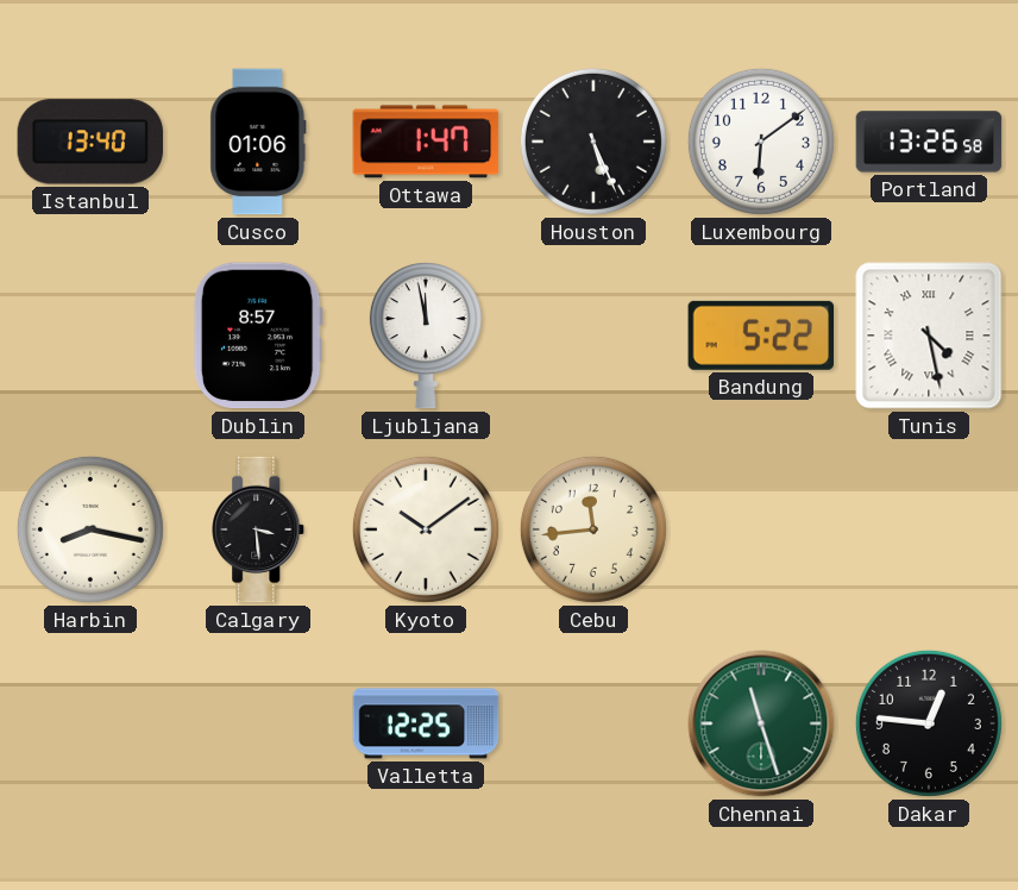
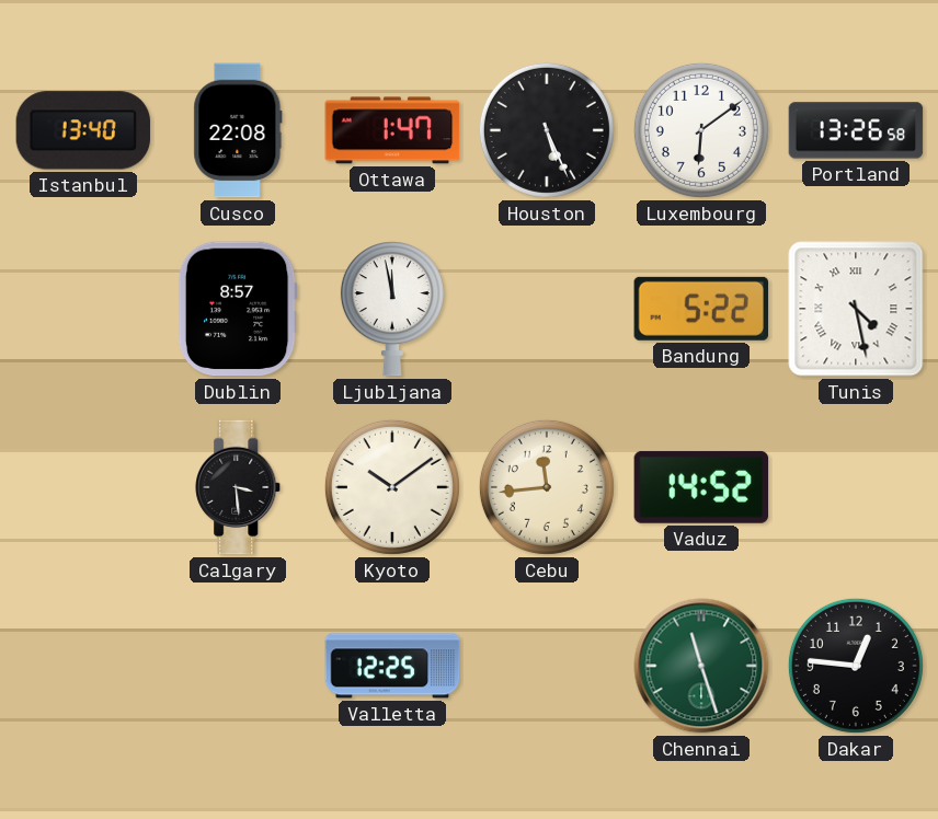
Cusco: 01:06 -> 22:08 (238, 130)
Harbin: 8:17 -> none (90, 529)
Vaduz: none -> 14:52 (701, 487)
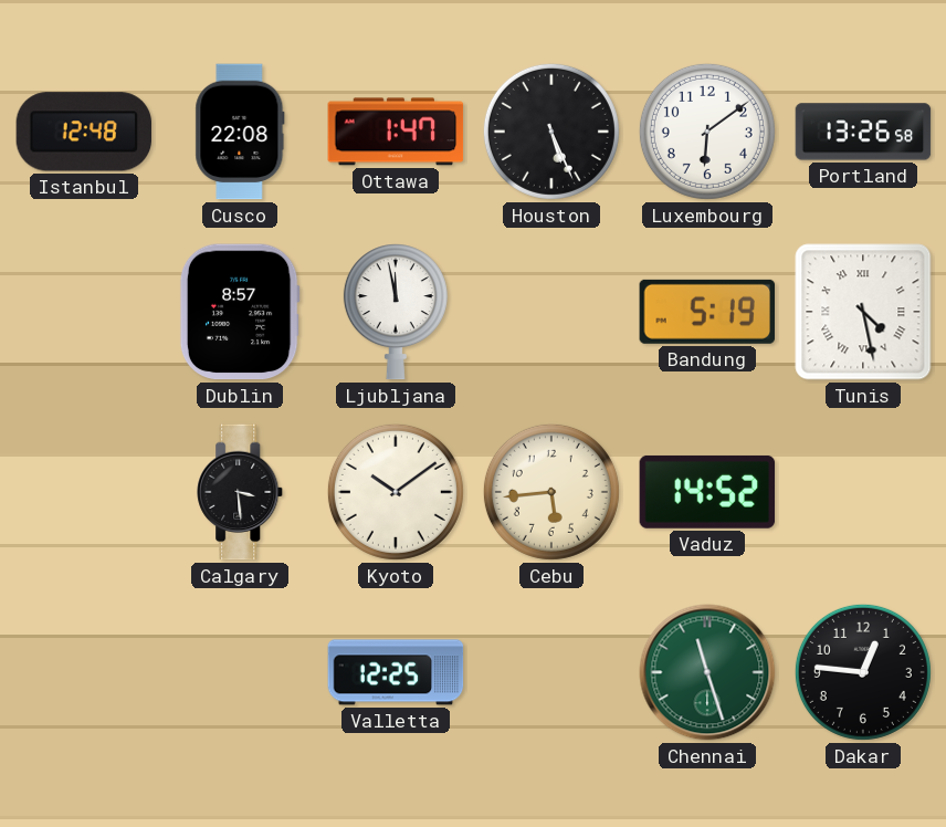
Istanbul: 13:40 -> 12:48 (84, 132)
Bandung: 5:22 -> 5:19 (706, 312)
Cebu: 11:44 -> 5:44 (551, 492)
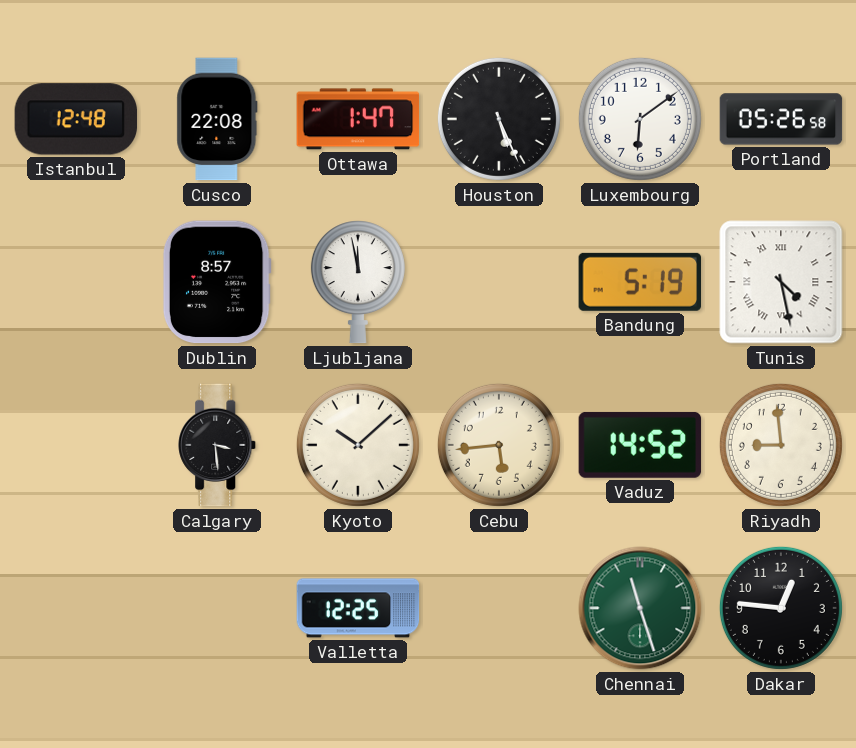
Portland: 13:26 -> 05:26 (781, 119)
Kyoto: 10:09 -> 10:08 (358, 445)
Riyadh: none -> 8:59 (781, 445)
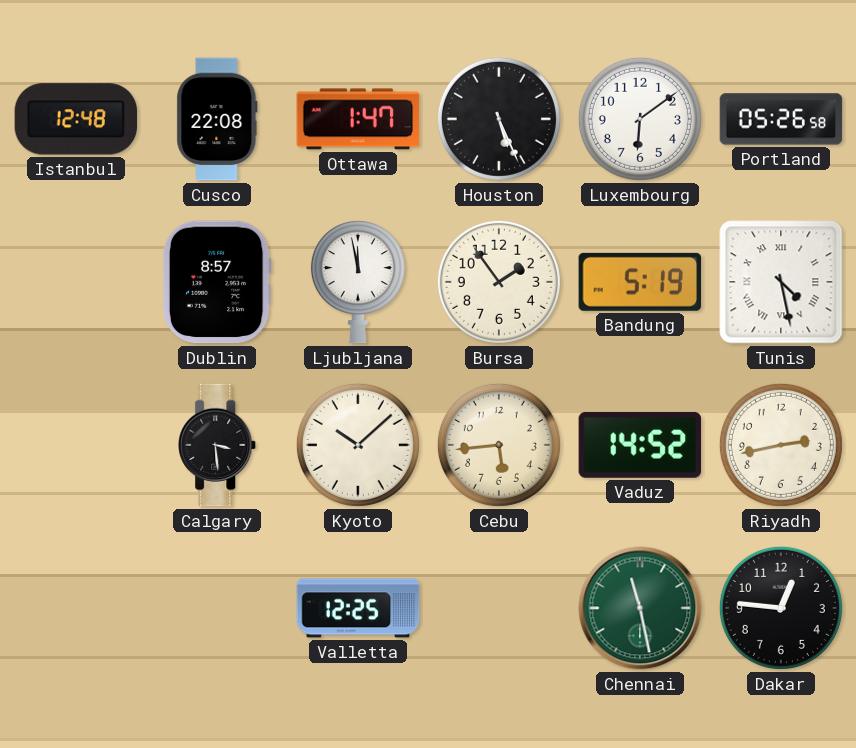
Bursa: none -> 1:54 (499, 282)
Riyadh: 8:59 -> 2:43 (781, 445)
Chennai: 11:27 -> 11:28 (640, 608)
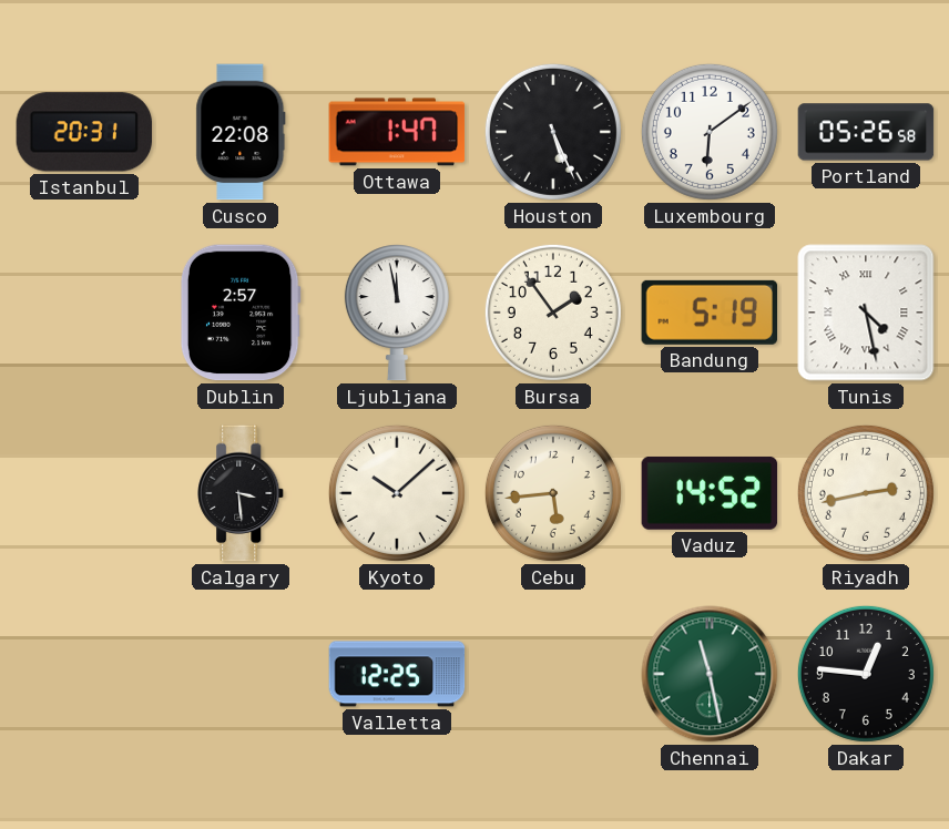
Istanbul: 12:48 -> 20:31 (84, 132)
Dublin: 8:57 -> 2:57 (241, 313)
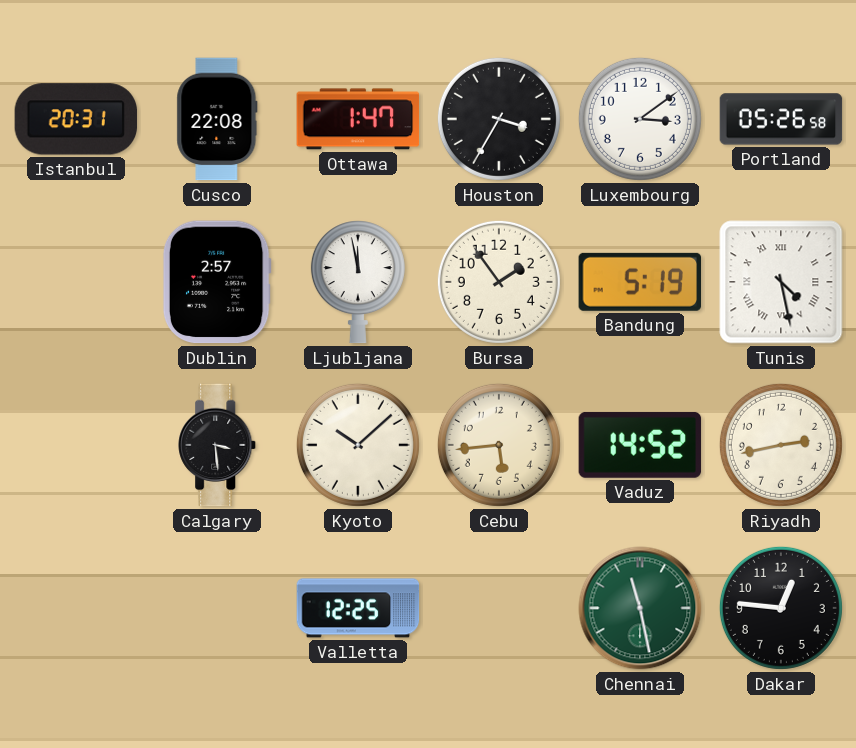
Houston: 5:26 -> 3:35 (499, 119)
Luxembourg: 6:09 -> 3:09 (640, 119)
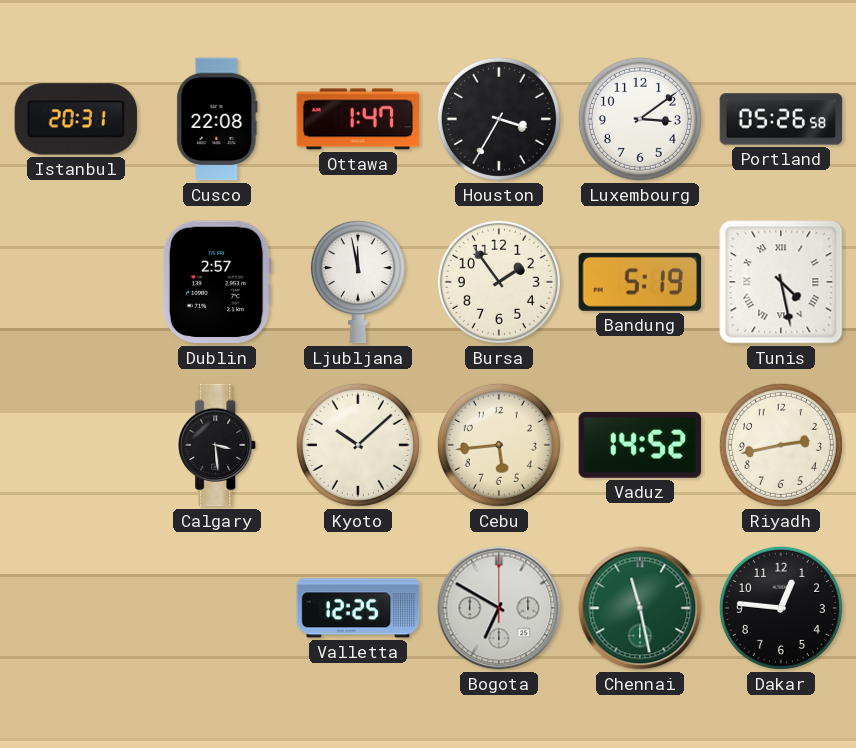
Bogota: none -> 6:50 (499, 608)
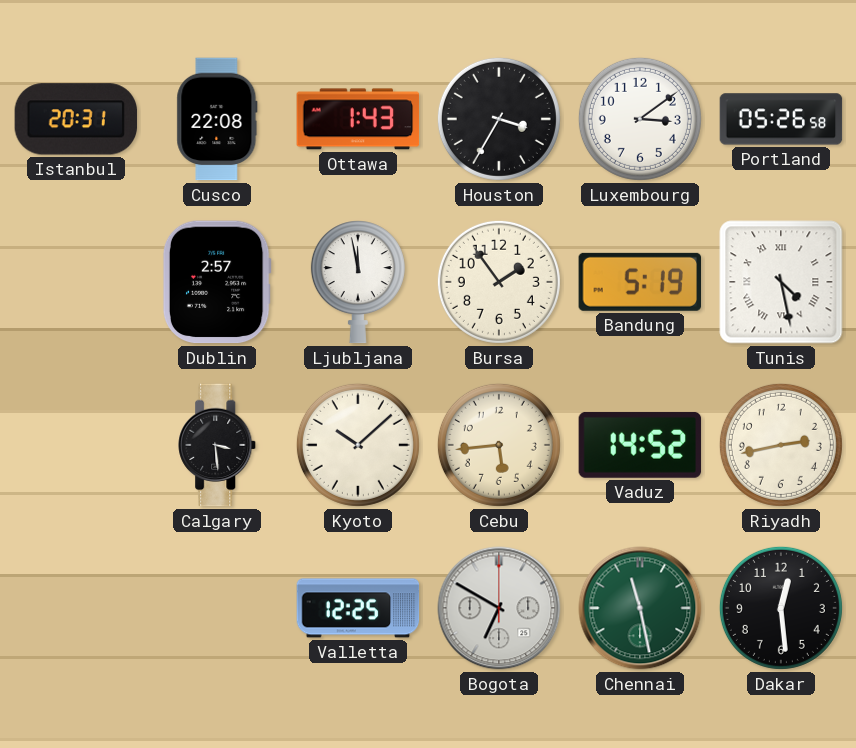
Ottawa: 1:47 -> 1:43 (358, 119)
Dakar: 12:46 -> 12:29 (781, 608)
